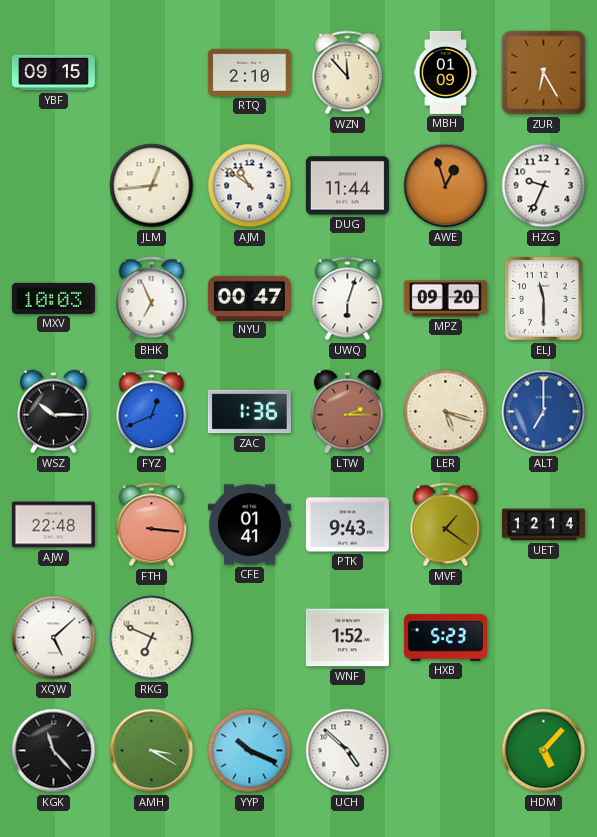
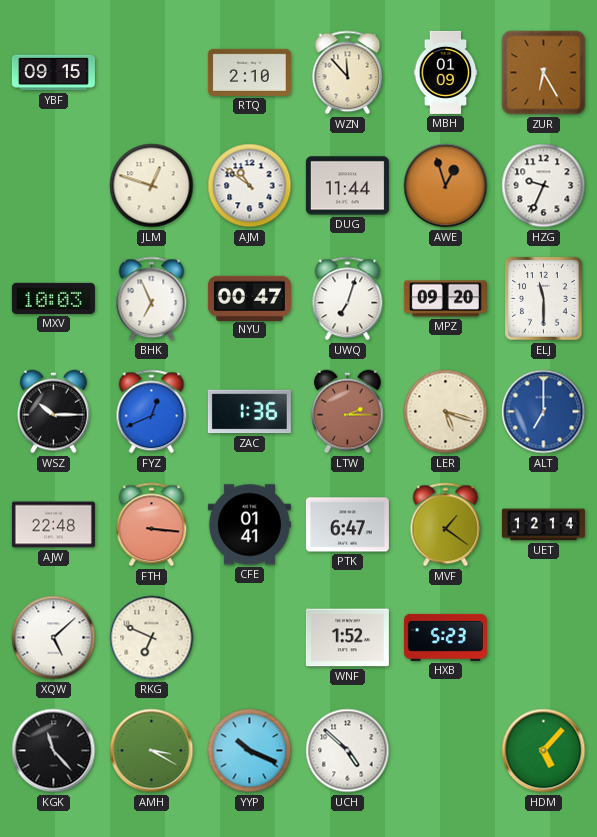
JLM: 12:44 -> 12:48 (152, 186)
UWQ: 6:03 -> 7:03 (348, 299)
PTK: 9:43 -> 6:47 (347, 525)
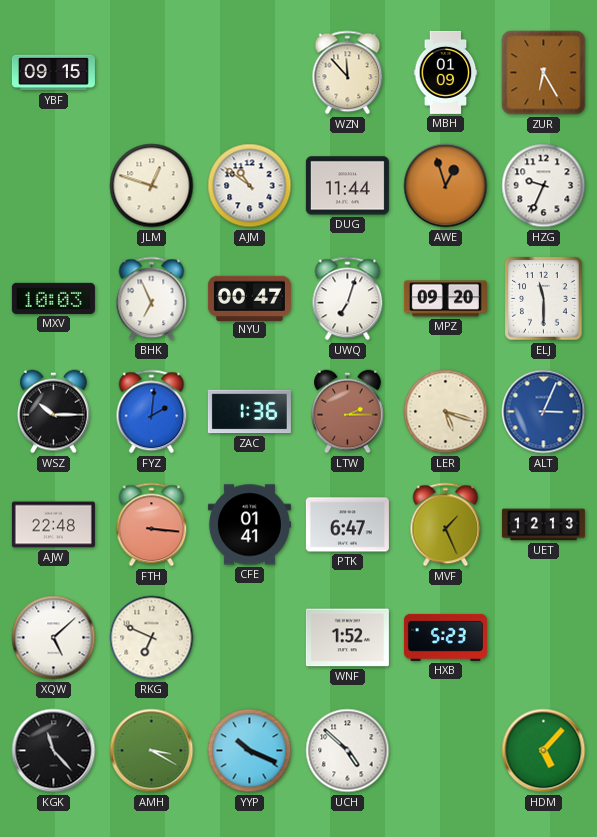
RTQ: 2:10 -> none (249, 72)
FYZ: 12:41 -> 2:01 (152, 412)
ALT: 7:00 -> 3:04 (544, 412)
MVF: 1:21 -> 1:26 (446, 525)
UET: 12:14 -> 12:13 (543, 525)
